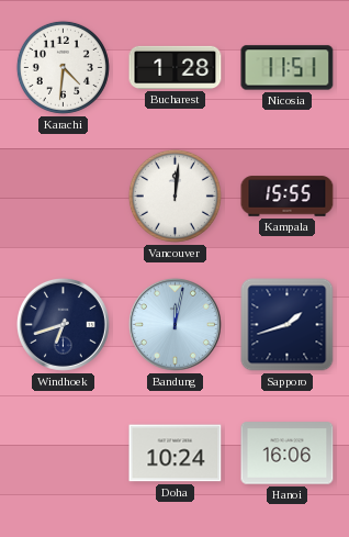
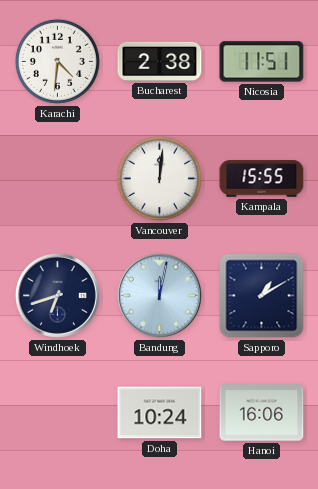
Bucharest: 1:28 -> 2:38 (160, 61)
Sapporo: 1:42 -> 1:10 (262, 296)
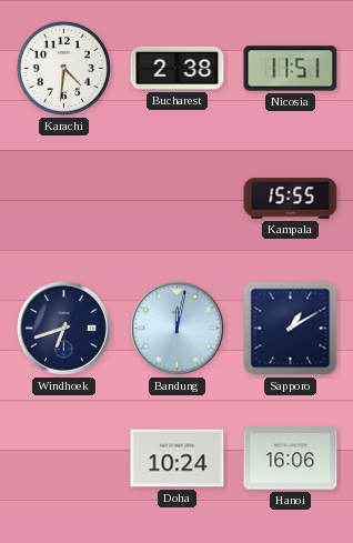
Vancouver: 12:01 -> none (159, 178)
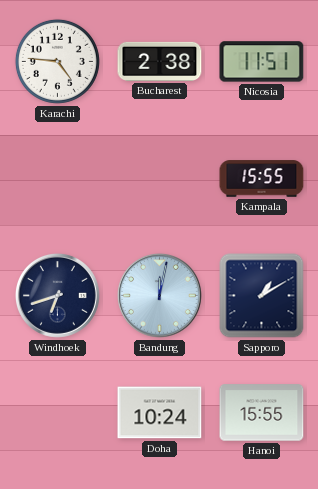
Karachi: 4:31 -> 4:46 (57, 61)
Hanoi: 16:06 -> 15:55 (262, 413)
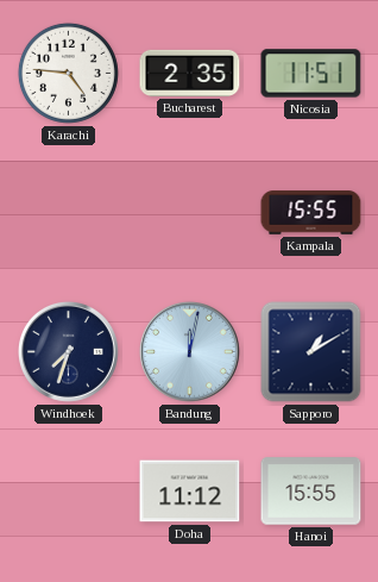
Bucharest: 2:38 -> 2:35 (190, 73)
Windhoek: 6:42 -> 7:33 (68, 351)
Doha: 10:24 -> 11:12 (190, 492)
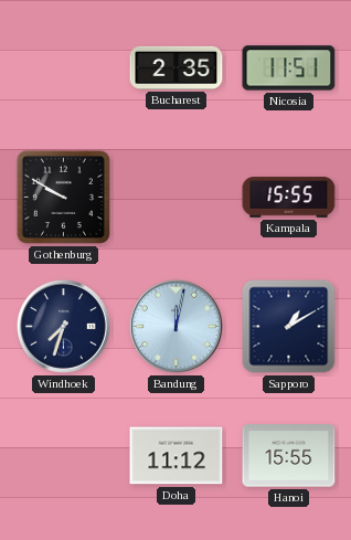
Karachi: 4:46 -> none (68, 73)
Gothenburg: none -> 9:50 (63, 197)
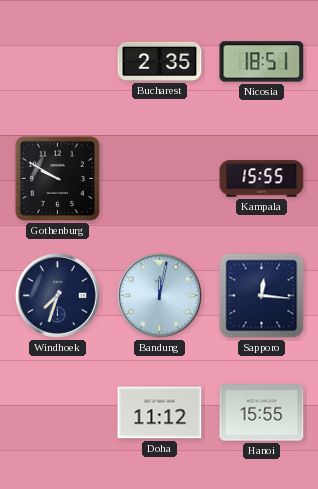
Nicosia: 11:51 -> 18:51 (262, 62)
Sapporo: 1:10 -> 12:16 (262, 296)
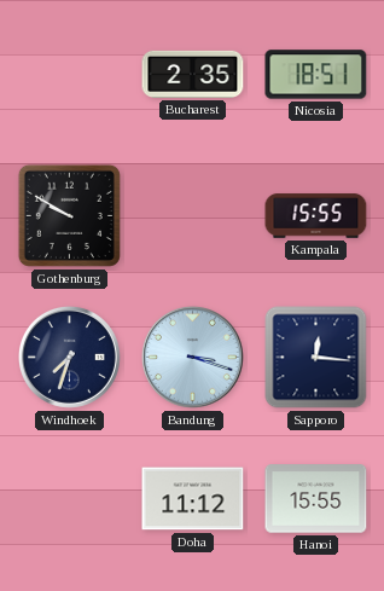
Bandung: 12:02 -> 3:18 (192, 357)
